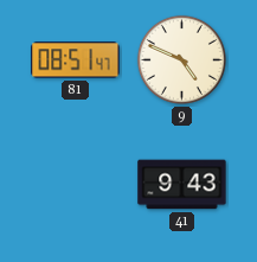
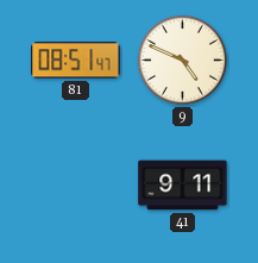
41: 9:43 -> 9:11 (183, 186)
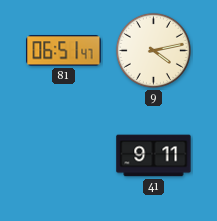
81: 08:51 -> 06:51 (64, 51)
9: 4:49 -> 4:13 (153, 50)
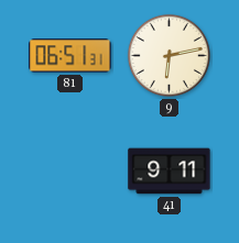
81: 06:51:47 -> 06:51:31 (70, 56)
9: 4:13 -> 6:13 (169, 55)
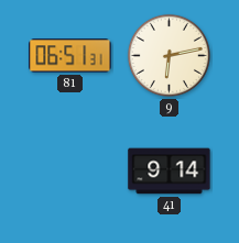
41: 9:11 -> 9:14 (170, 172)
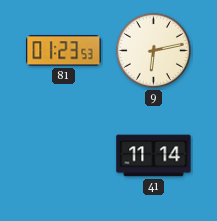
81: 06:51 -> 01:23 (64, 51)
41: 9:14 -> 11:14 (154, 156)
